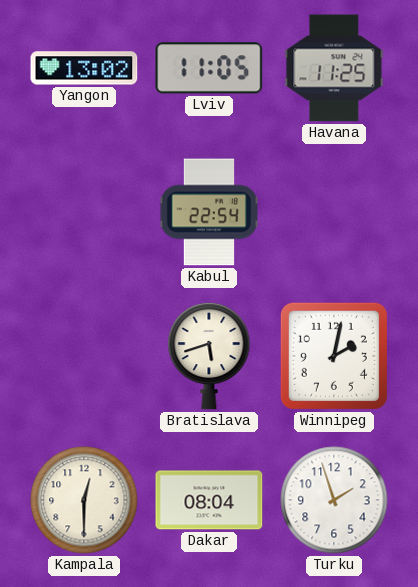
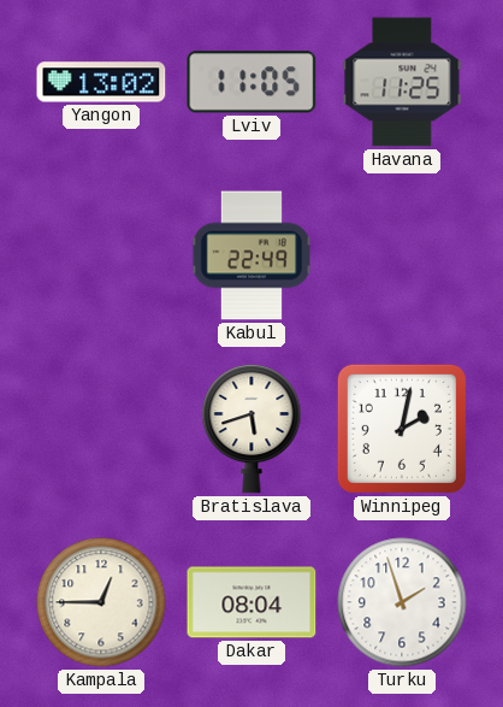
Kabul: 22:54 -> 22:49 (251, 255)
Kampala: 12:30 -> 12:45 (101, 602)
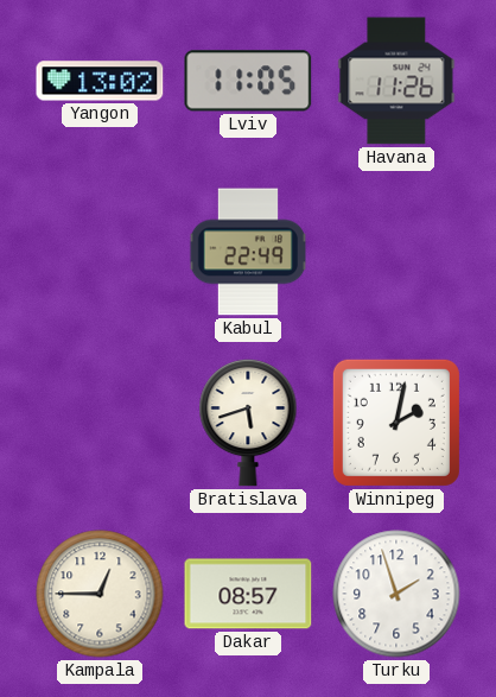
Havana: 11:25 -> 11:26 (396, 81)
Dakar: 08:04 -> 08:57 (248, 594)
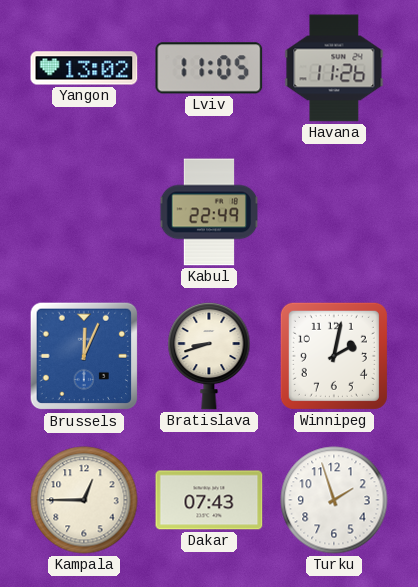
Brussels: none -> 12:04 (84, 356)
Bratislava: 5:42 -> 8:42 (209, 356)
Dakar: 08:57 -> 07:43 (209, 500)
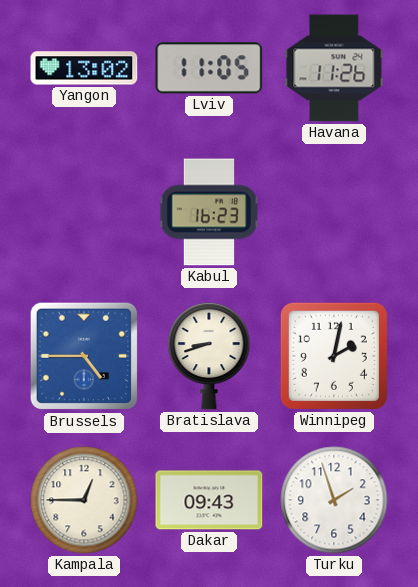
Kabul: 22:49 -> 16:23 (209, 212)
Brussels: 12:04 -> 4:45 (84, 356)
Dakar: 07:43 -> 09:43 (209, 500)
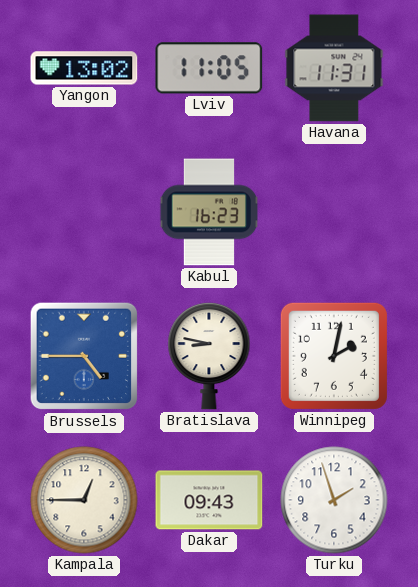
Havana: 11:26 -> 11:31 (334, 68)
Bratislava: 8:42 -> 8:47 (209, 356)
